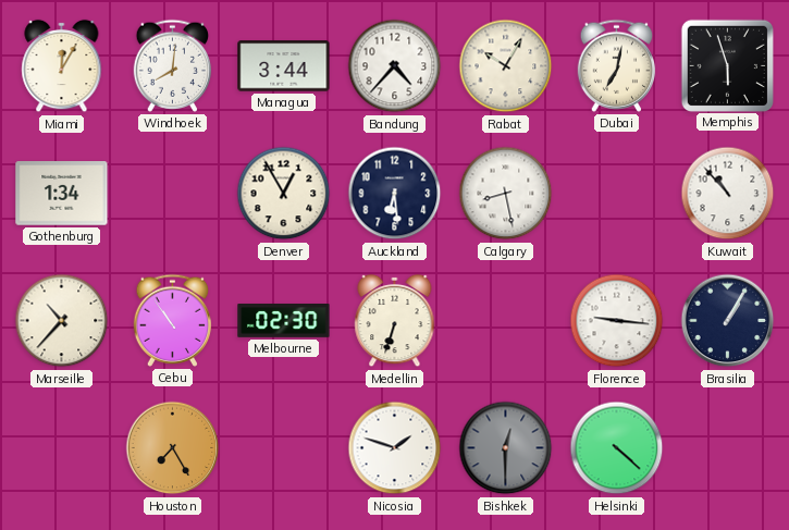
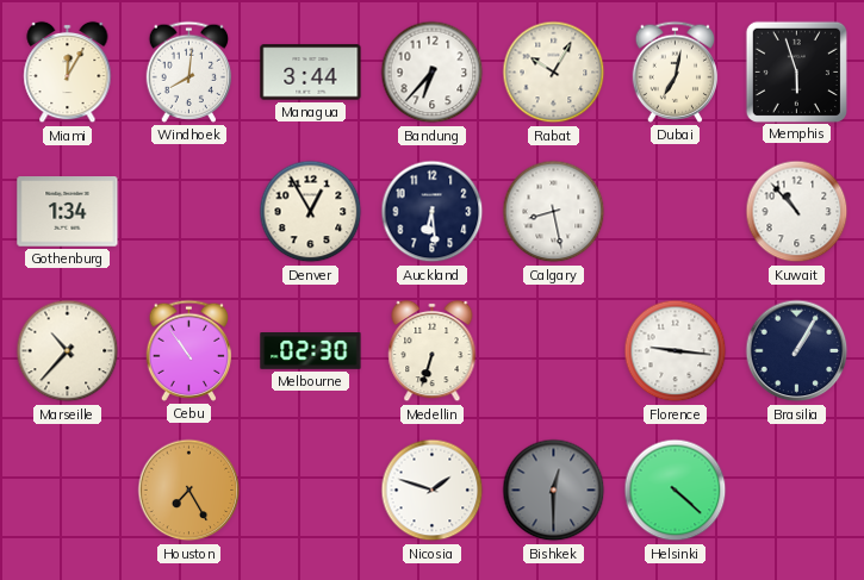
Bandung: 4:37 -> 6:37 (433, 73)
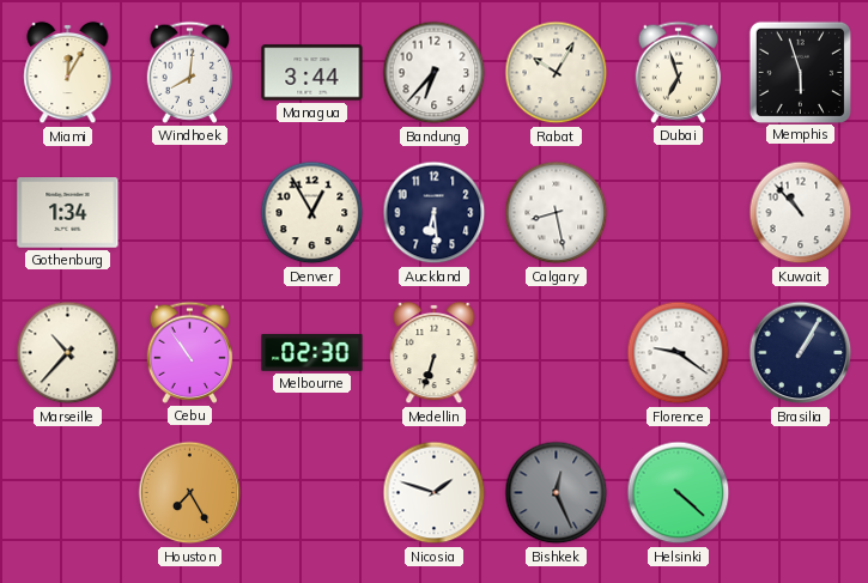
Dubai: 7:02 -> 6:57 (679, 72)
Florence: 9:16 -> 9:21 (679, 353)
Bishkek: 12:30 -> 12:26 (557, 493)
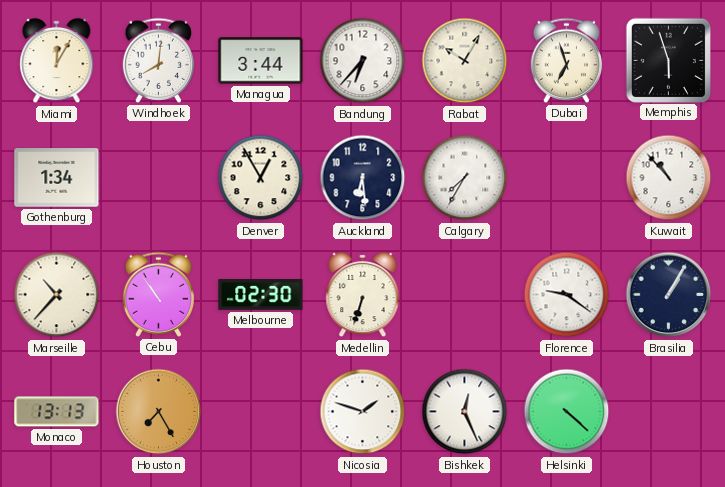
Calgary: 8:28 -> 7:35 (465, 178)
Monaco: none -> 13:13 (57, 412)
Bishkek dial: grey -> white (465, 412)
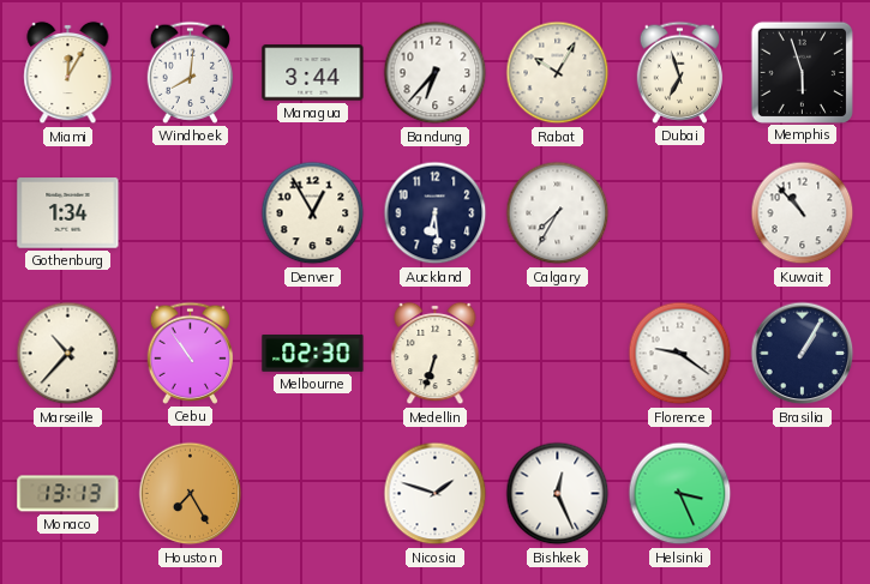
Helsinki: 4:22 -> 3:26 (680, 494)
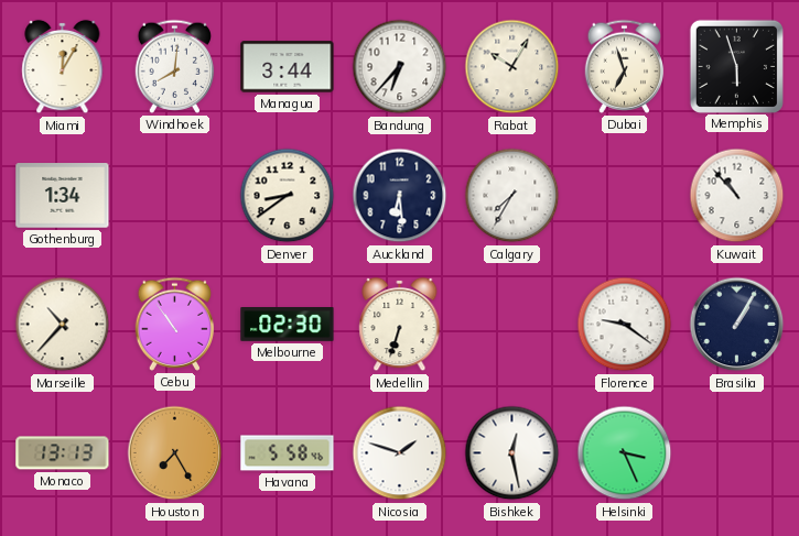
Denver: 12:55 -> 8:39 (288, 196)
Havana: none -> 5:58 (288, 453)
Bishkek: 12:26 -> 12:28 (512, 453)
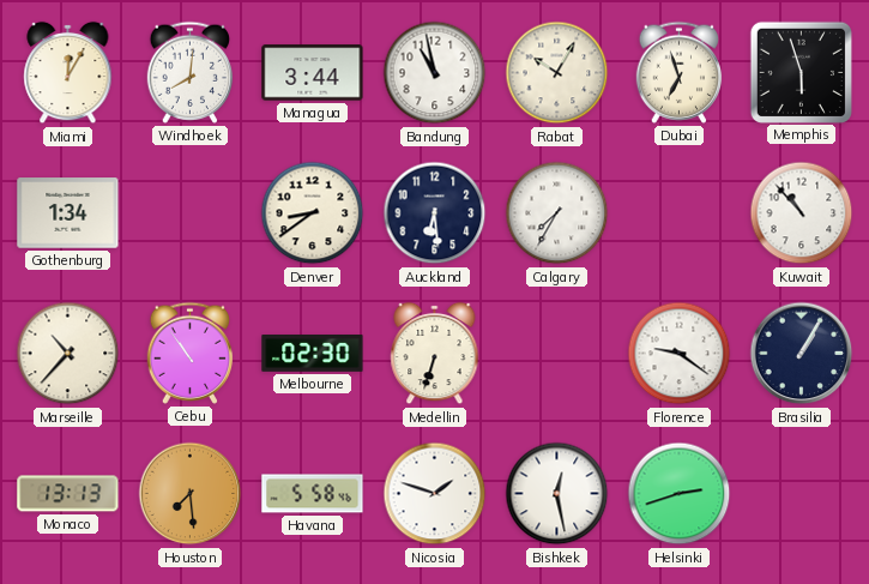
Bandung: 6:37 -> 10:58 (435, 73)
Houston: 7:25 -> 7:29 (191, 494)
Helsinki: 3:26 -> 2:42 (680, 494)
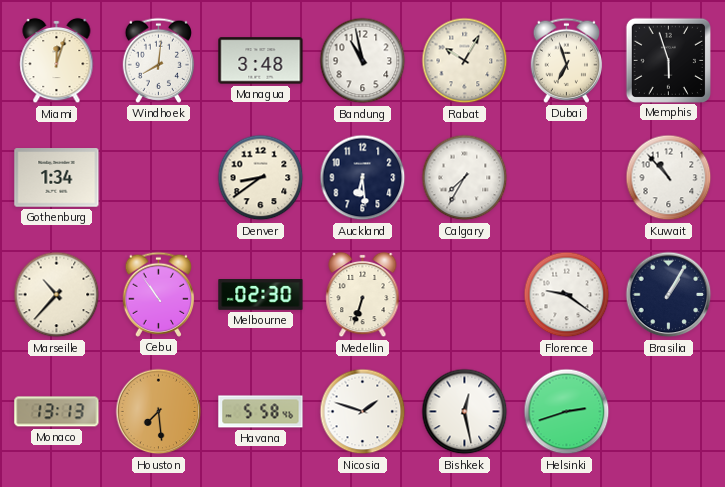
Miami: 12:05 -> 12:03 (57, 61)
Managua: 3:44 -> 3:48 (261, 61)
